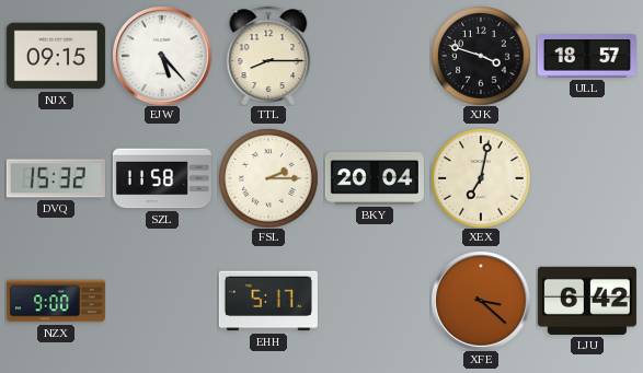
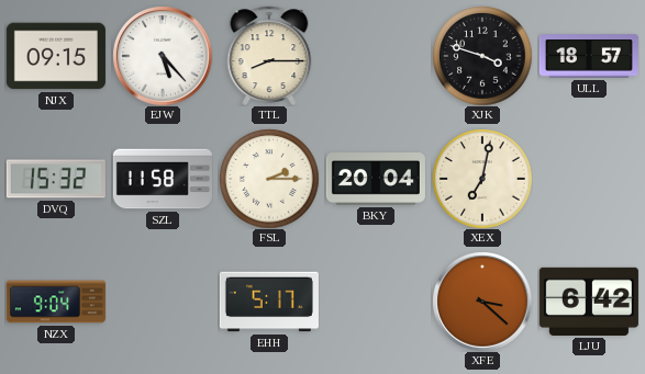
NZX: 9:00 -> 9:04 (56, 302)
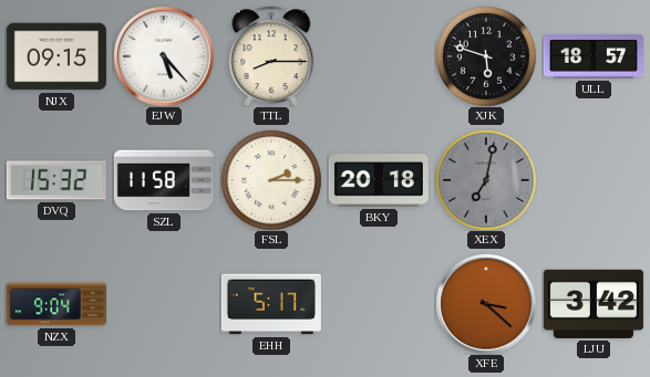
XJK: 3:48 -> 5:48 (486, 56)
BKY: 20:04 -> 20:18 (379, 181)
XEX dial: cream -> grey (486, 180)
LJU: 6:42 -> 3:42 (594, 304)
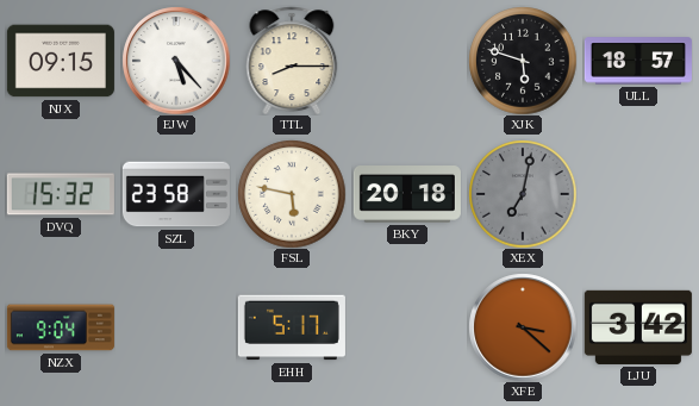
SZL: 11:58 -> 23:58 (176, 194)
FSL: 2:15 -> 5:47 (292, 194)
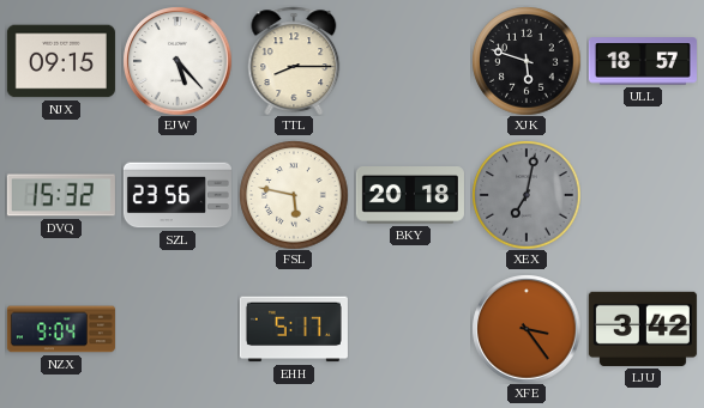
SZL: 23:58 -> 23:56 (177, 195)
XFE: 3:22 -> 3:24 (527, 329)
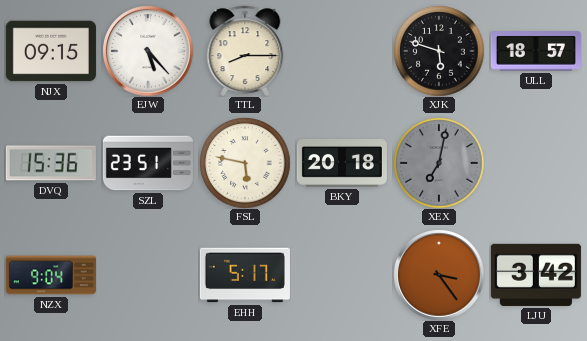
DVQ: 15:32 -> 15:36 (51, 163)
SZL: 23:56 -> 23:51 (148, 163)
